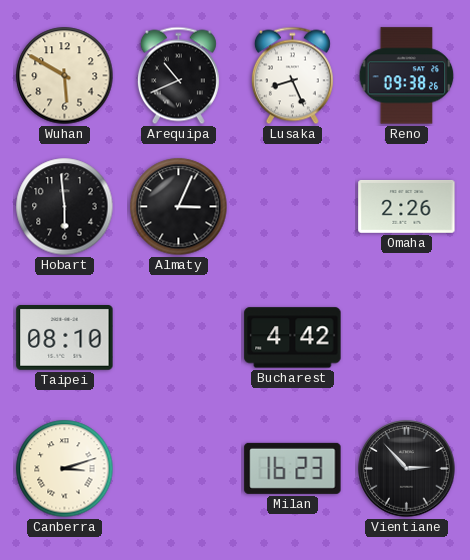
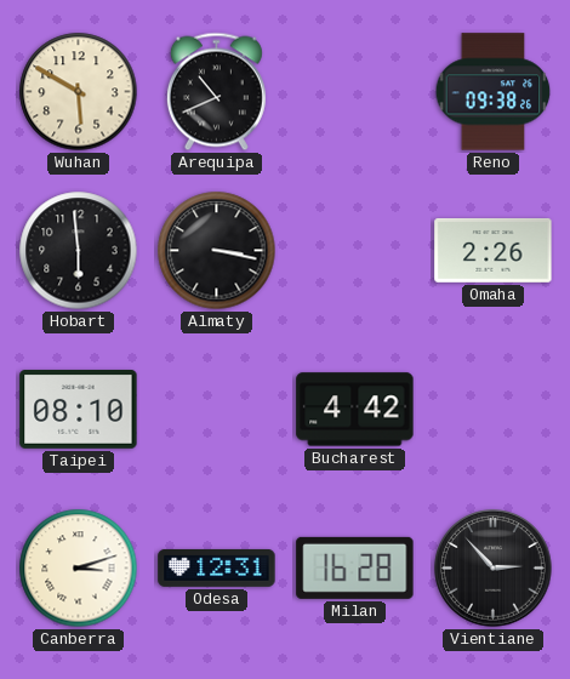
Lusaka: 8:26 -> none (292, 76)
Almaty: 3:04 -> 3:17 (217, 251)
Odesa: none -> 12:31 (217, 567)
Milan: 16:23 -> 16:28 (355, 567)
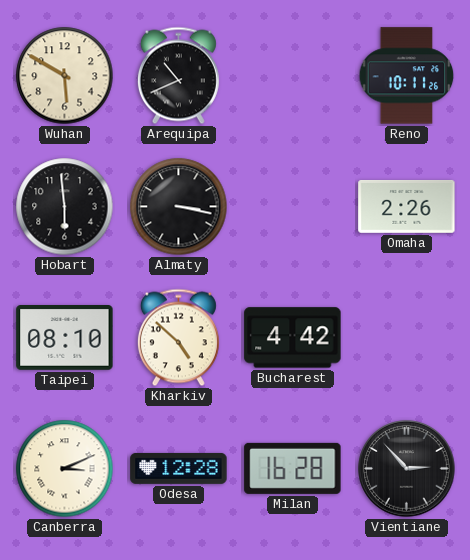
Reno: 09:38 -> 10:11 (407, 76)
Kharkiv: none -> 4:52 (178, 338)
Canberra: 3:12 -> 3:11 (65, 469)
Odesa: 12:31 -> 12:28 (179, 468)
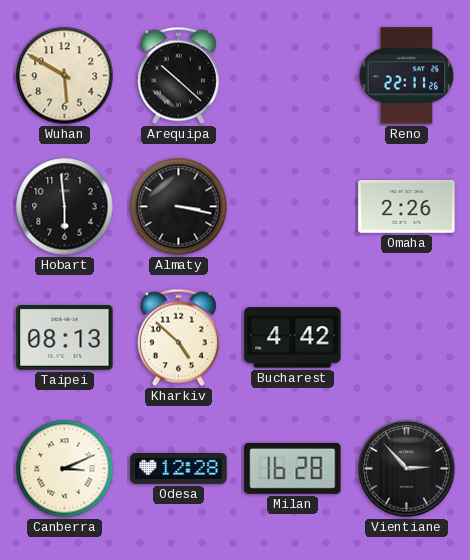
Arequipa: 10:41 -> 10:22 (178, 76)
Reno: 10:11 -> 22:11 (407, 76)
Taipei: 08:10 -> 08:13 (65, 338)
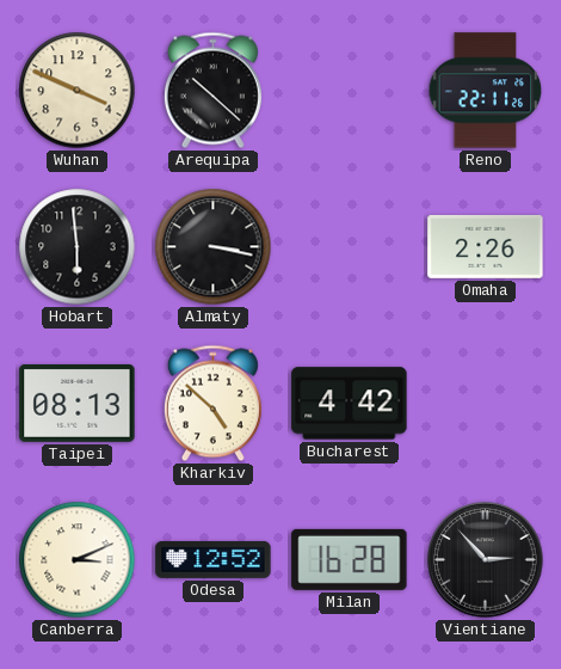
Wuhan: 5:50 -> 3:49 (78, 91)
Odesa: 12:28 -> 12:52 (214, 559)
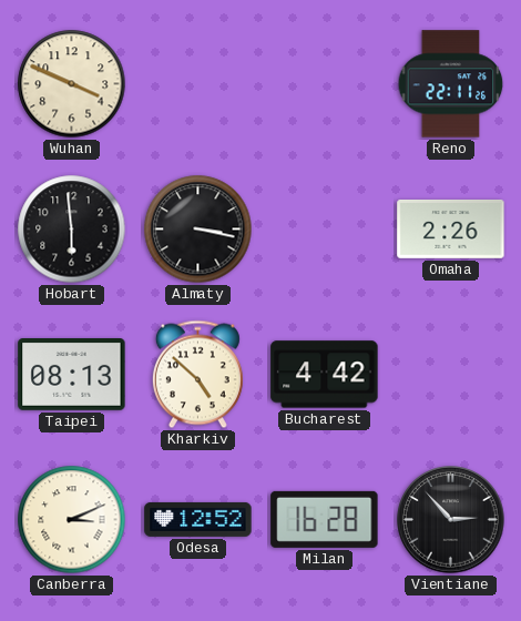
Arequipa: 10:22 -> none (212, 91)
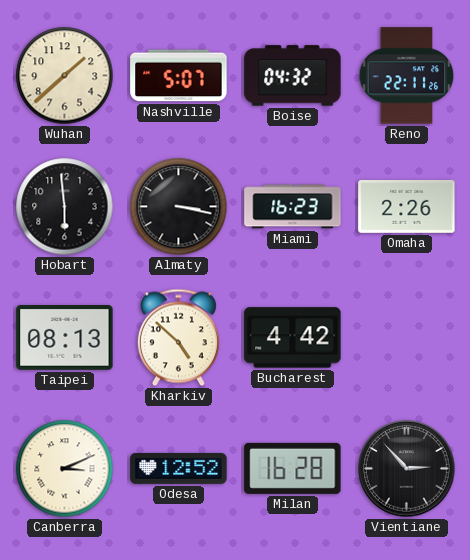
Wuhan: 3:49 -> 1:38 (65, 76)
Nashville: none -> 5:07 (179, 76)
Boise: none -> 04:32 (293, 76)
Miami: none -> 16:23 (293, 207)
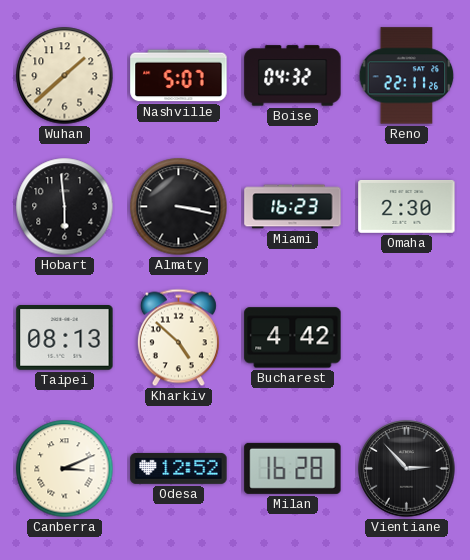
Omaha: 2:26 -> 2:30 (407, 206)
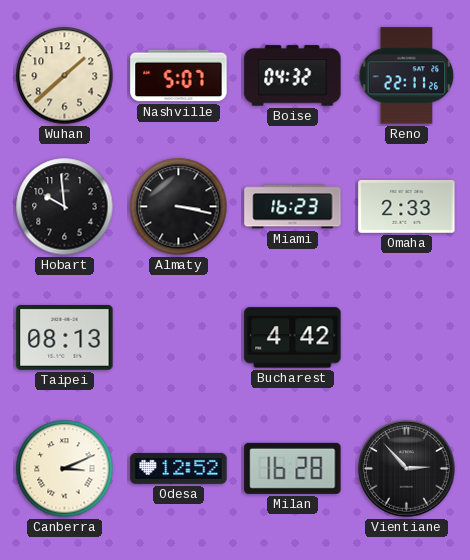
Hobart: 5:59 -> 9:59 (65, 207)
Omaha: 2:30 -> 2:33 (407, 206)
Kharkiv: 4:52 -> none (178, 338)
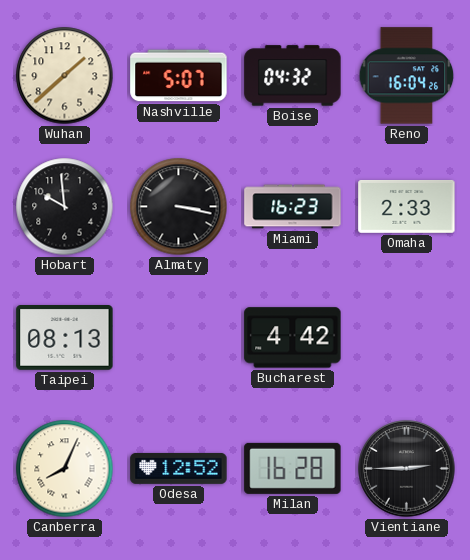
Reno: 22:11 -> 16:04 (407, 76)
Canberra: 3:11 -> 8:04 (65, 469)
Vientiane: 2:53 -> 2:45 (407, 469)
